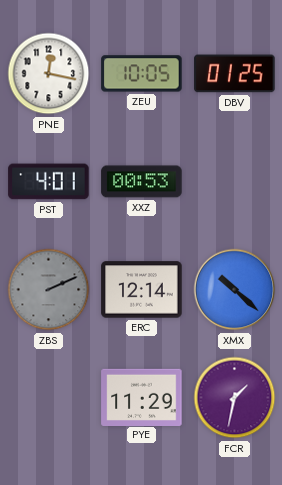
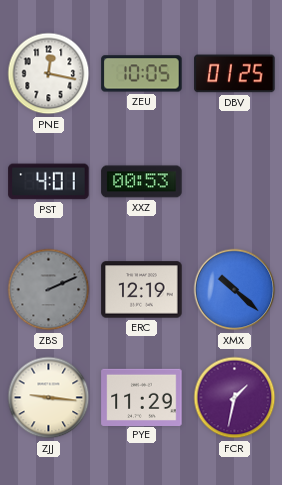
ERC: 12:14 -> 12:19 (142, 290)
ZJJ: none -> 9:16 (49, 398)
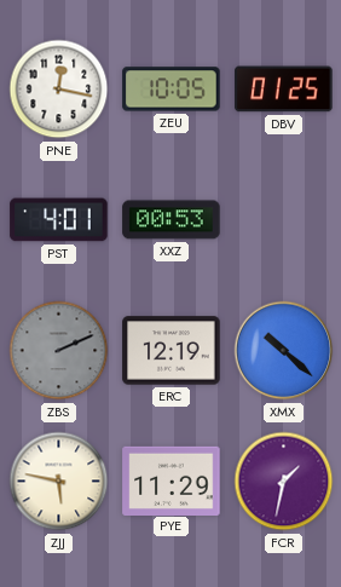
ZJJ: 9:16 -> 5:47 (59, 482)
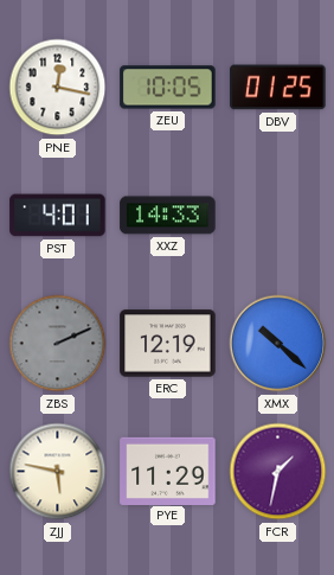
XXZ: 00:53 -> 14:33 (168, 216)
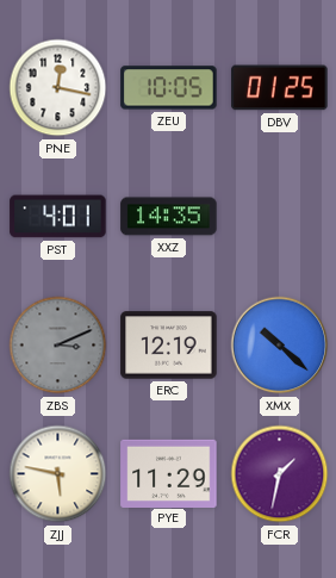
XXZ: 14:33 -> 14:35 (169, 217)
ZBS: 2:11 -> 3:11 (58, 346)
